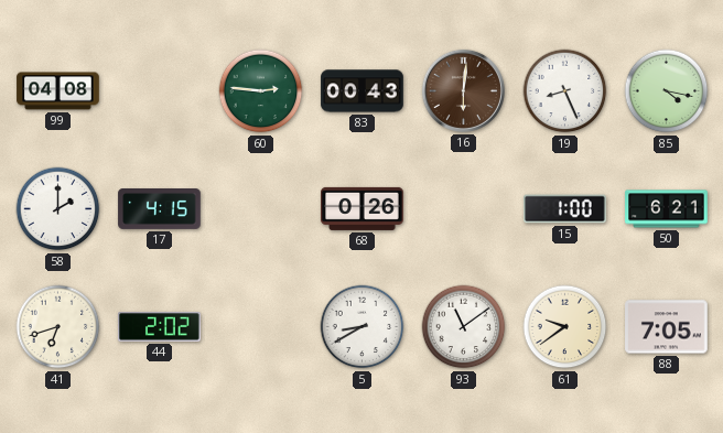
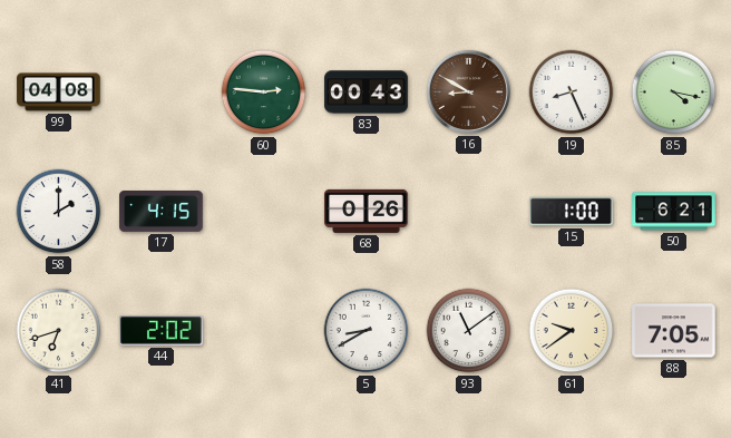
16: 6:01 -> 8:50 (468, 91)
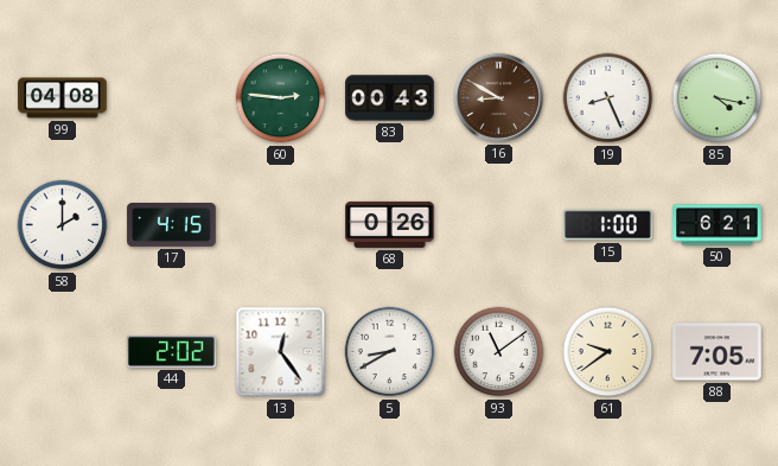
41: 6:42 -> none (59, 331)
13: none -> 12:24 (281, 352)
